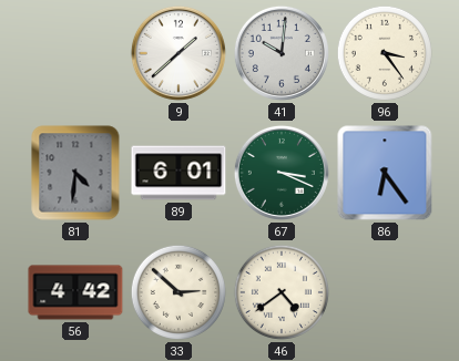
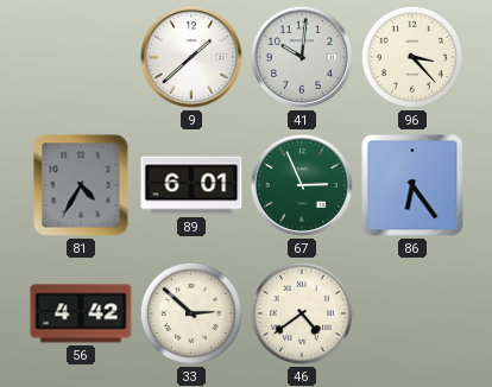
96: 3:24 -> 3:23 (412, 57)
81: 4:31 -> 4:35 (81, 185)
67: 3:19 -> 2:56 (302, 185)
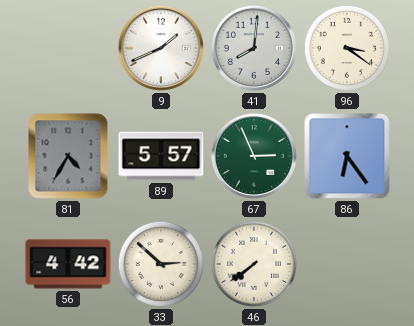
9: 1:38 -> 1:41 (161, 48)
41: 10:01 -> 8:01 (254, 48)
96: 3:23 -> 3:21 (347, 48)
89: 6:01 -> 5:57 (161, 156)
46: 4:39 -> 7:39 (254, 264)
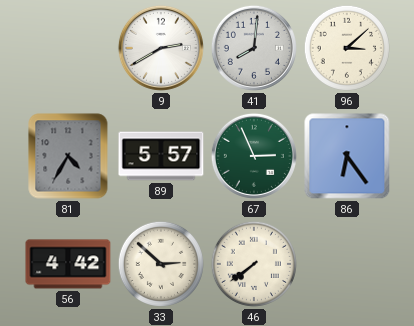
9: 1:41 -> 2:40 (161, 48)
96: 3:21 -> 3:08 (347, 48)
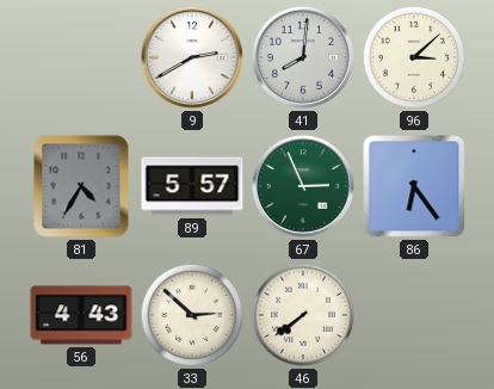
56: 4:42 -> 4:43 (81, 315)
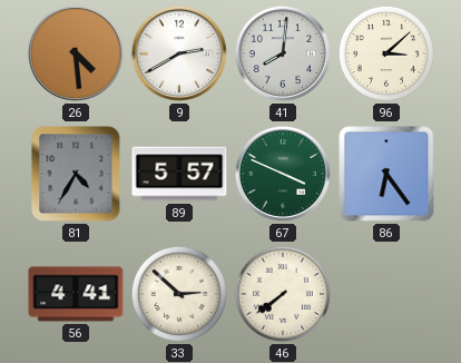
26: none -> 4:29 (76, 53)
67: 2:56 -> 3:49 (283, 174)
56: 4:43 -> 4:41 (76, 294)
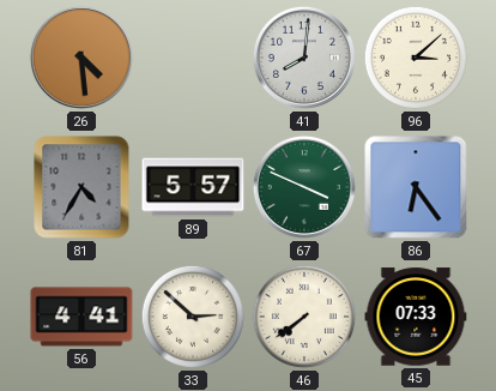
9: 2:40 -> none (179, 53)
45: none -> 07:33 (416, 317)
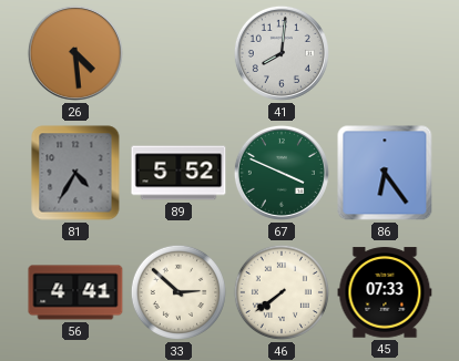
96: 3:08 -> none (416, 58)
89: 5:57 -> 5:52 (178, 173)
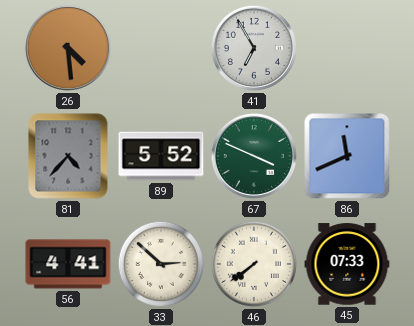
41: 8:01 -> 6:55 (254, 48)
81: 4:35 -> 4:37 (68, 156)
86: 6:24 -> 11:41 (347, 156)
